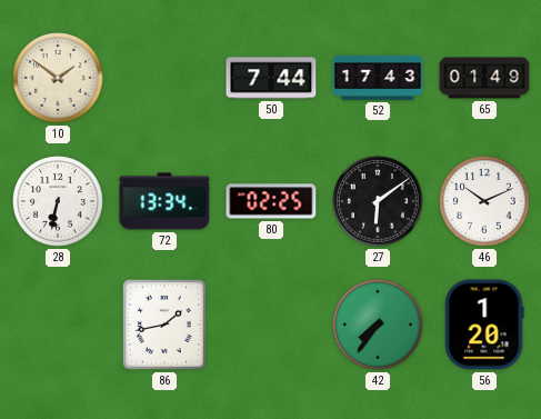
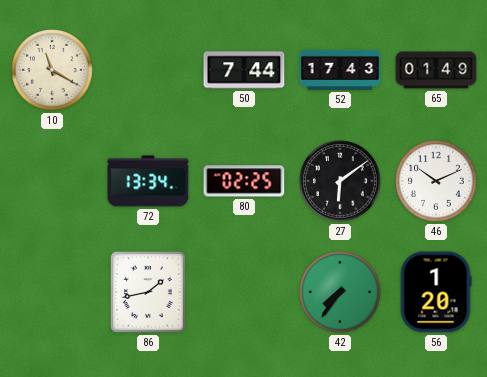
10: 1:51 -> 11:20 (52, 70)
28: 6:32 -> none (58, 201)
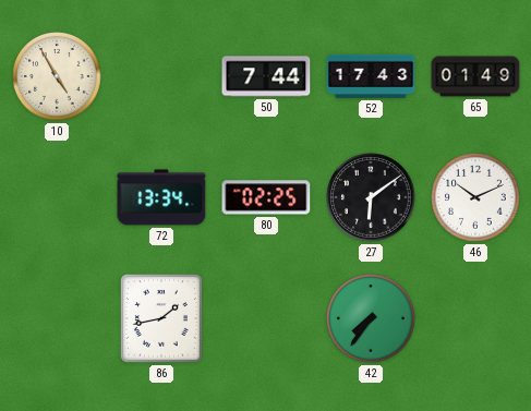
10: 11:20 -> 4:55 (57, 76)
56: 1:20 -> none (436, 292)
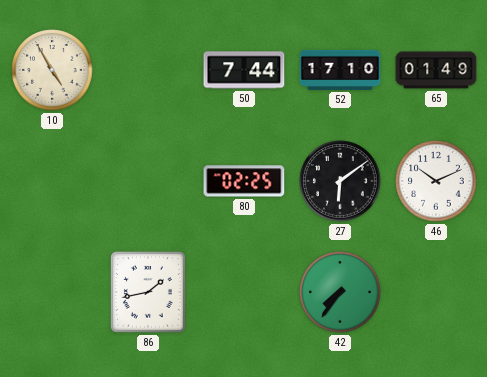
52: 17:43 -> 17:10 (340, 70)
72: 13:34 -> none (161, 197)
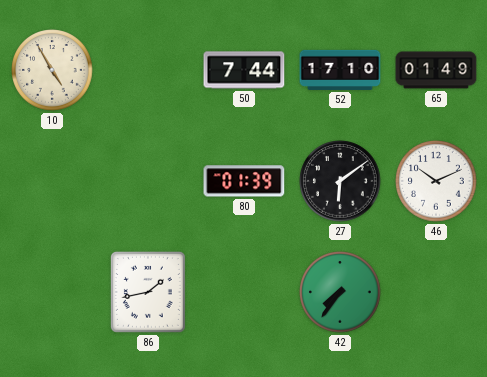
80: 02:25 -> 01:39 (244, 181)
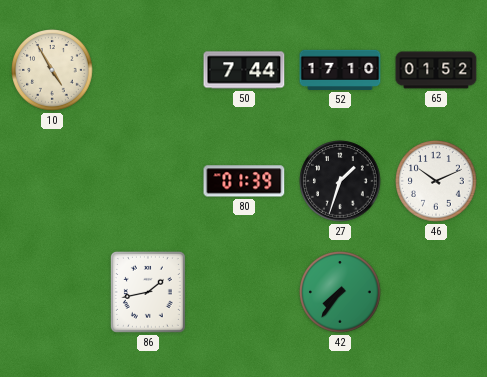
65: 01:49 -> 01:52 (436, 70)
27: 6:09 -> 1:33 (340, 181)
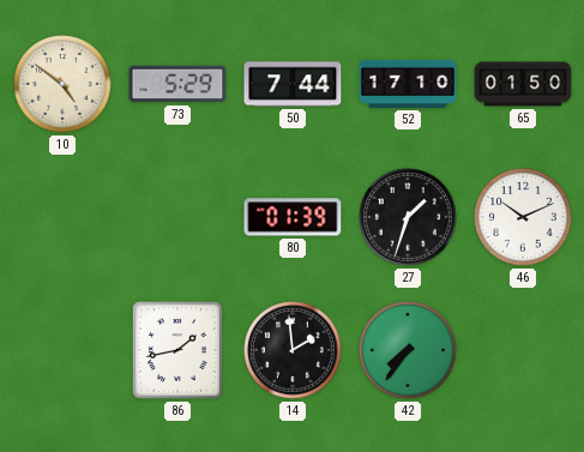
10: 4:55 -> 4:51 (62, 84)
73: none -> 5:29 (177, 84)
65: 01:52 -> 01:50 (523, 84)
14: none -> 1:59 (293, 350)
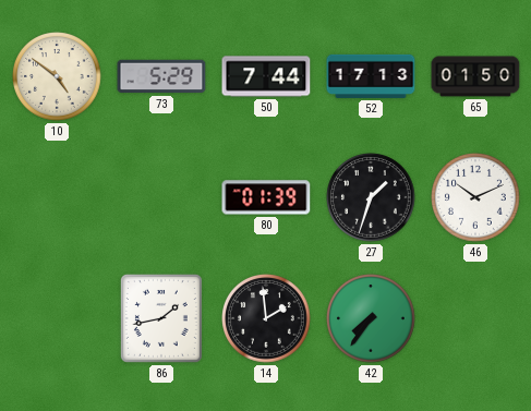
52: 17:10 -> 17:13 (371, 76)
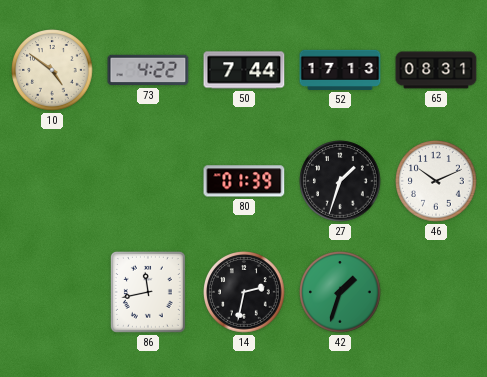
73: 5:29 -> 4:22 (148, 70)
65: 01:50 -> 08:31 (436, 70)
86: 1:43 -> 11:43 (148, 292)
14: 1:59 -> 2:32 (244, 292)
42: 7:36 -> 1:33 (340, 292)
